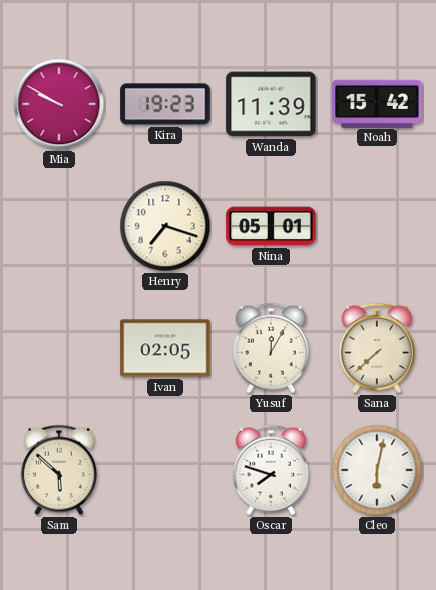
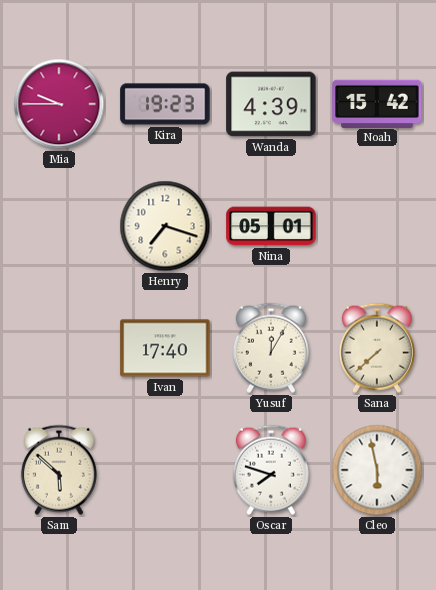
Mia: 9:50 -> 9:45 (59, 104)
Wanda: 11:39 -> 4:39 (271, 104)
Ivan: 02:05 -> 17:40 (165, 348)
Cleo: 6:02 -> 5:58 (377, 470)
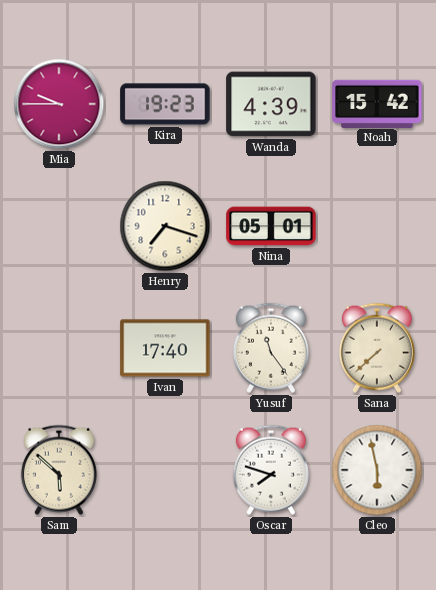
Yusuf: 12:05 -> 11:24 (271, 348)
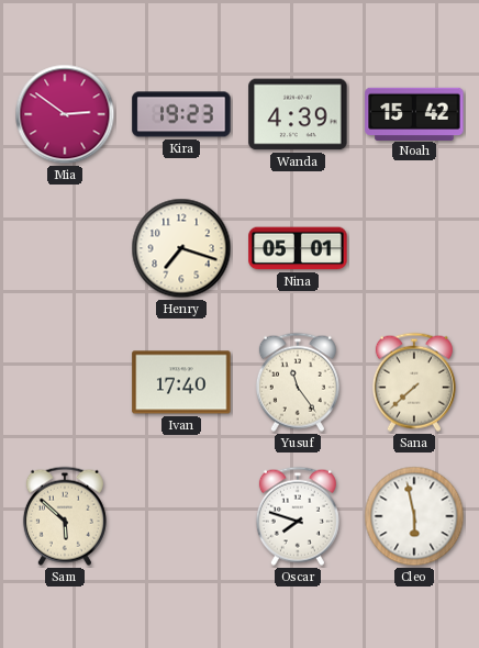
Mia: 9:45 -> 2:51 (65, 114)
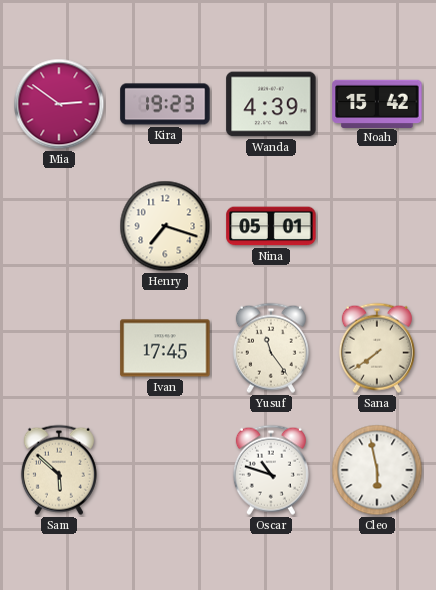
Ivan: 17:40 -> 17:45 (165, 348)
Sana: 7:38 -> 7:39 (377, 348)
Oscar: 7:48 -> 10:48 (271, 470)
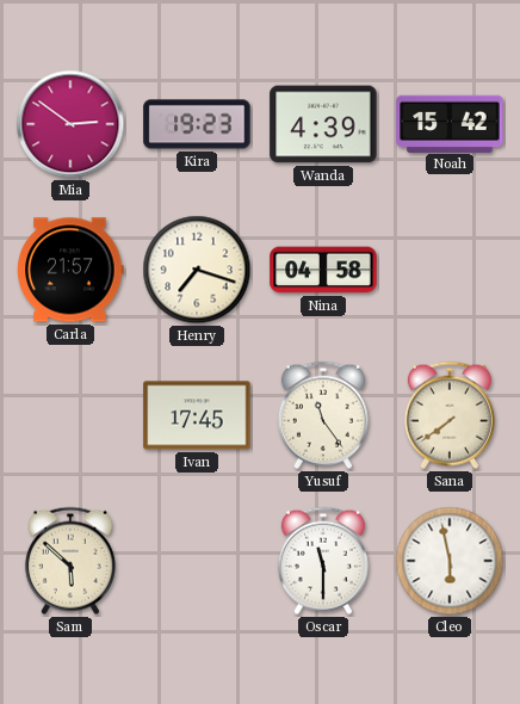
Carla: none -> 21:57 (70, 270)
Nina: 05:01 -> 04:58 (323, 270)
Oscar: 10:48 -> 11:30 (323, 561)
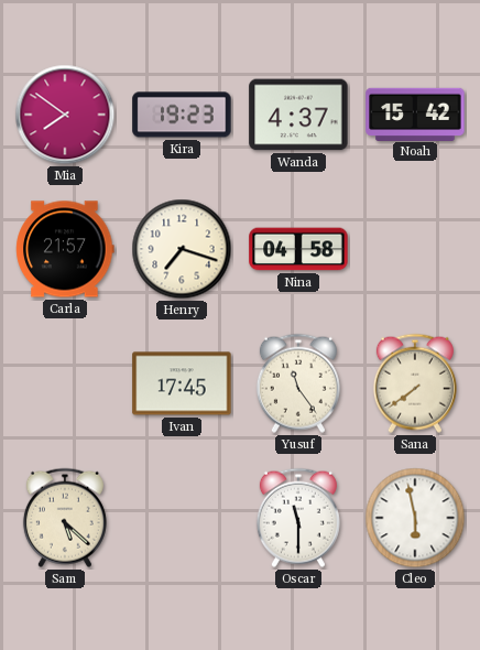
Mia: 2:51 -> 7:51 (65, 115)
Wanda: 4:39 -> 4:37 (298, 115)
Sam: 5:52 -> 5:22 (65, 518)
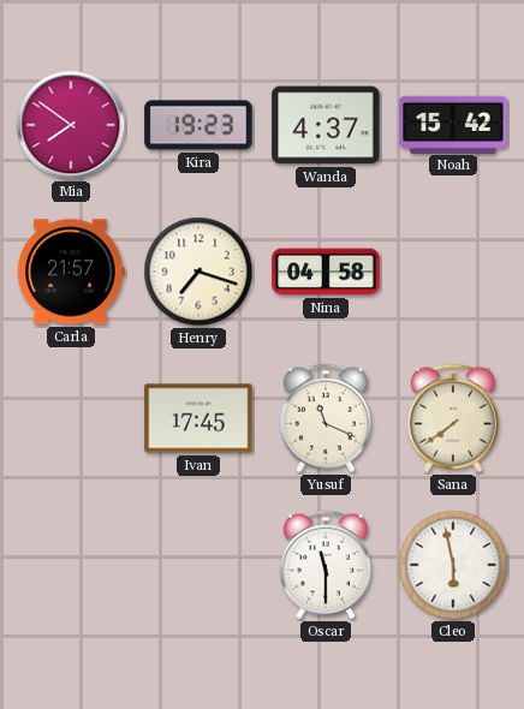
Yusuf: 11:24 -> 11:19 (326, 418)
Sam: 5:22 -> none (65, 518)
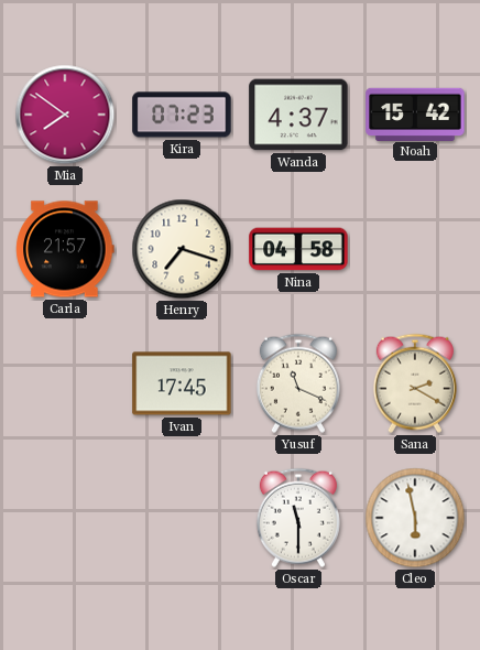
Kira: 19:23 -> 07:23 (182, 115)
Sana: 7:39 -> 2:20 (415, 383)
